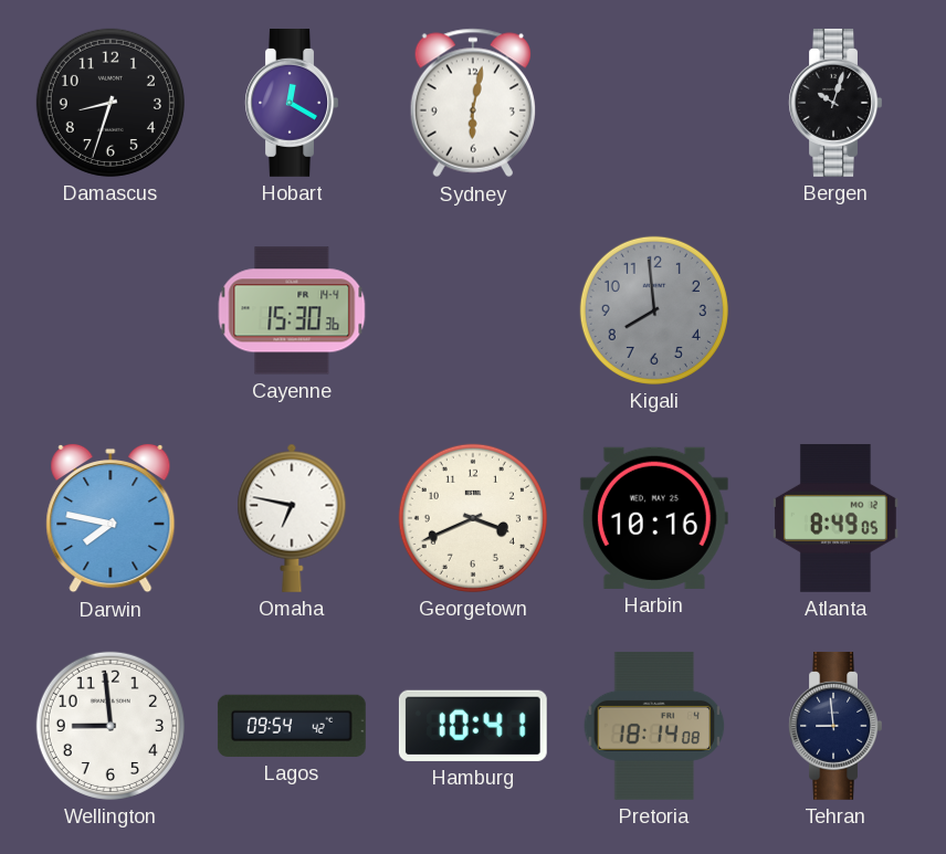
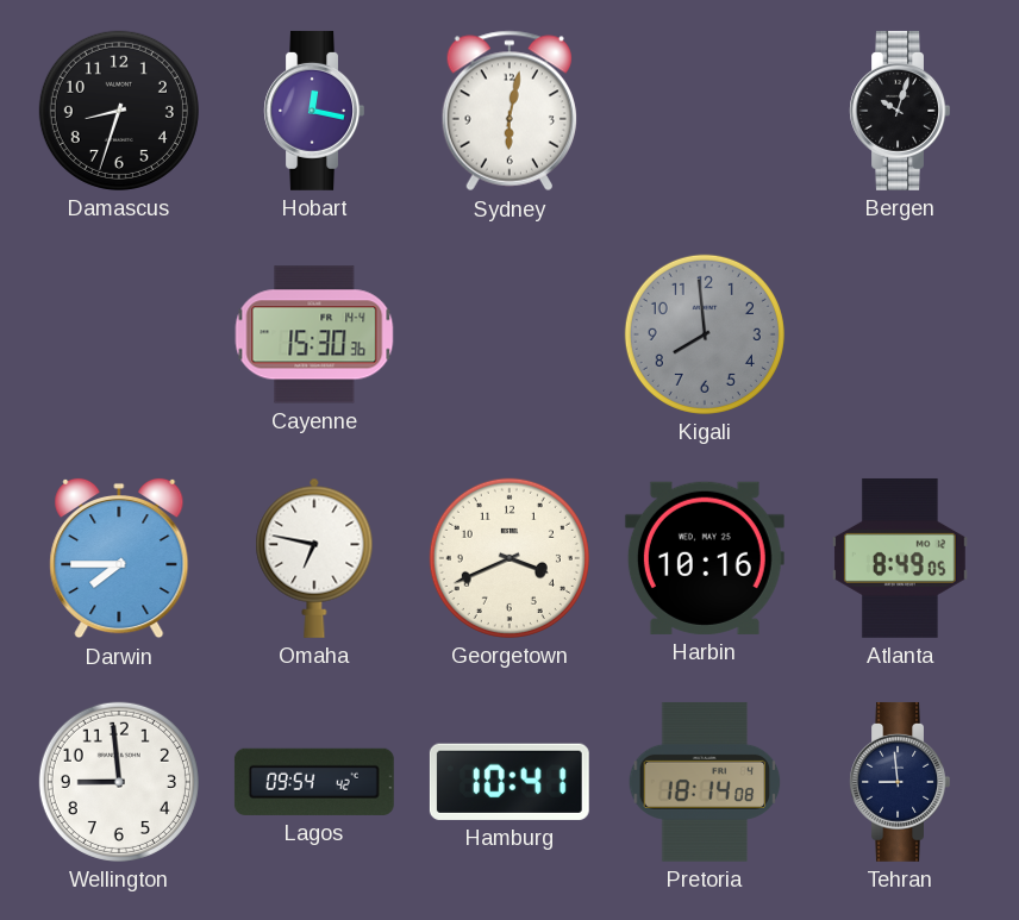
Hobart: 12:20 -> 12:17 (314, 111)
Darwin: 7:47 -> 7:45 (119, 558)
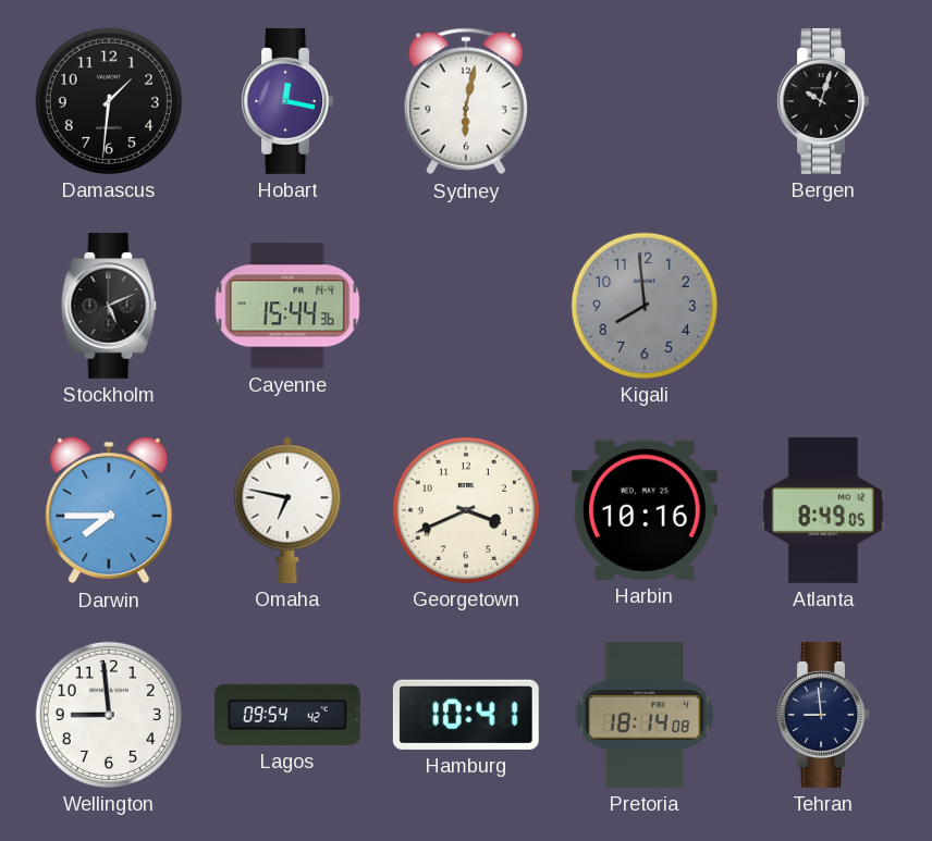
Damascus: 8:33 -> 1:31 (109, 101)
Stockholm: none -> 5:11 (109, 306)
Cayenne: 15:30 -> 15:44 (287, 306)
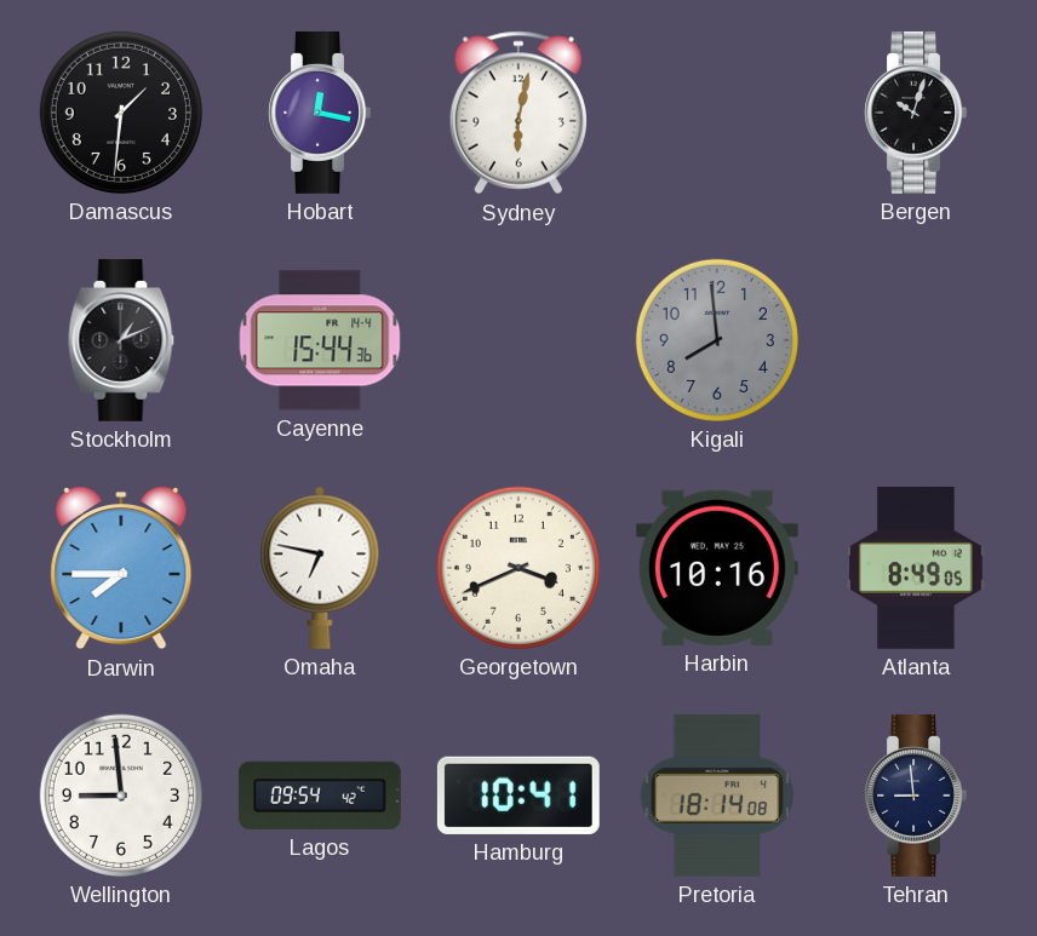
Stockholm: 5:11 -> 1:11 (121, 340)
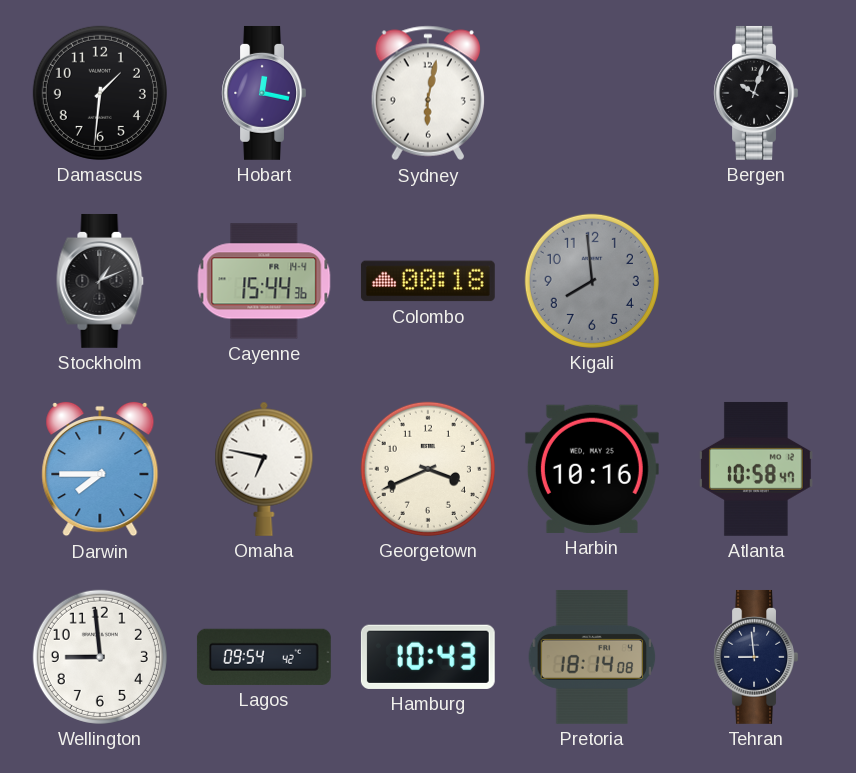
Colombo: none -> 00:18 (428, 281)
Atlanta: 8:49 -> 10:58 (756, 469)
Hamburg: 10:41 -> 10:43 (428, 657)
